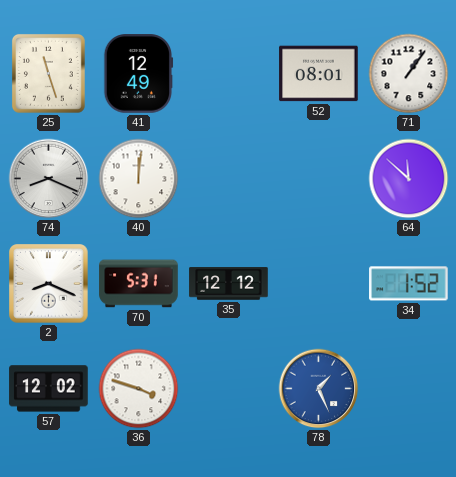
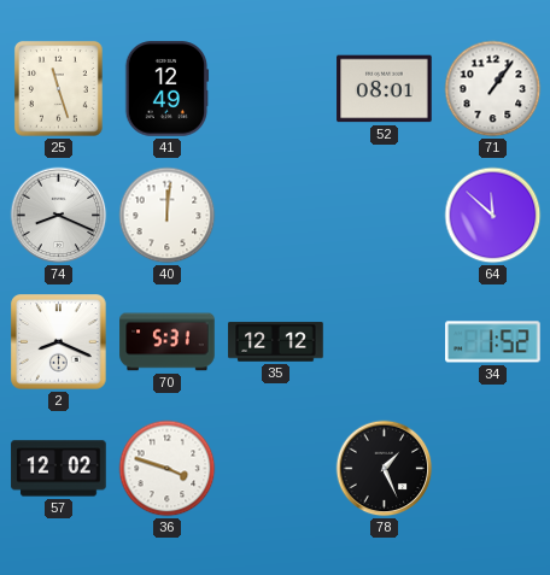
78 dial: blue -> black (385, 469)
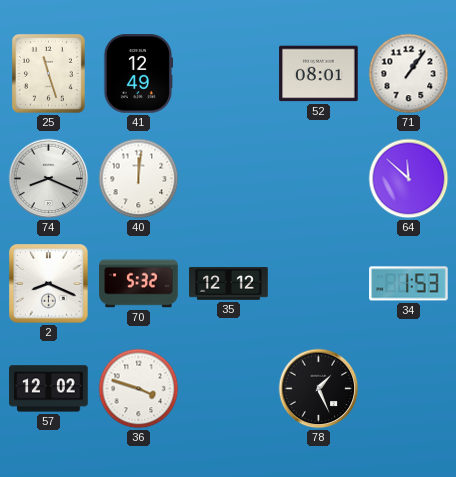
70: 5:31 -> 5:32 (139, 284)
34: 1:52 -> 1:53 (409, 284)
